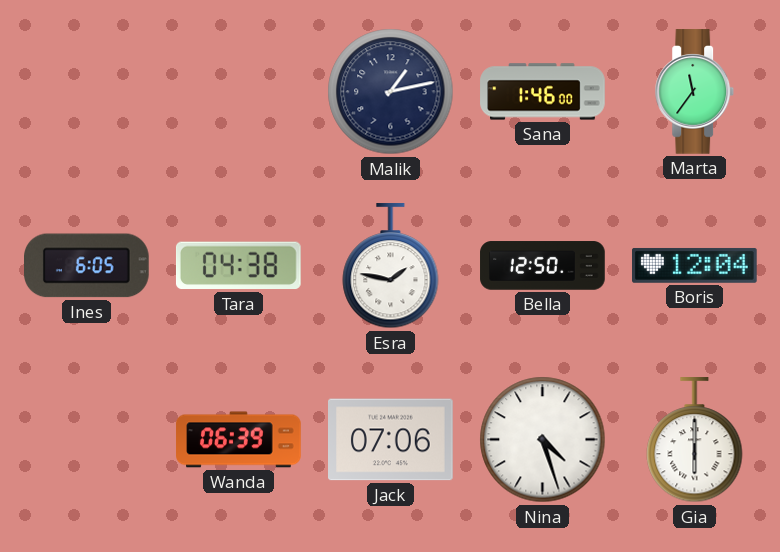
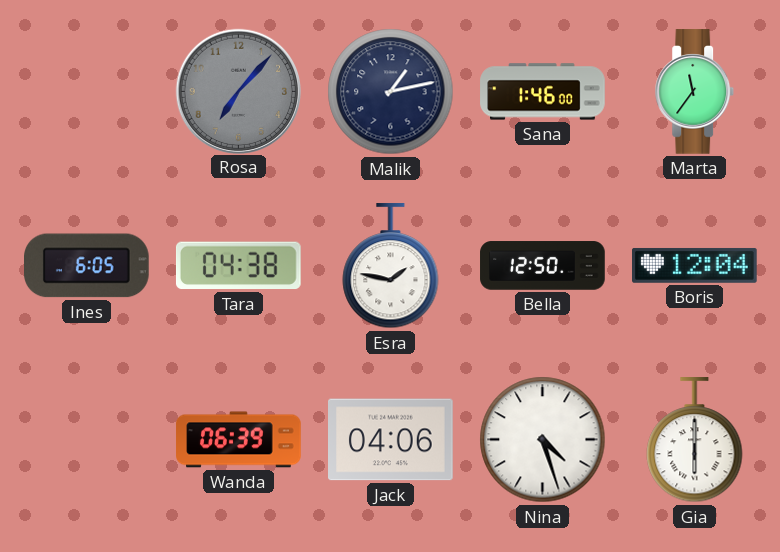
Rosa: none -> 7:07 (238, 91)
Jack: 07:06 -> 04:06 (391, 440)
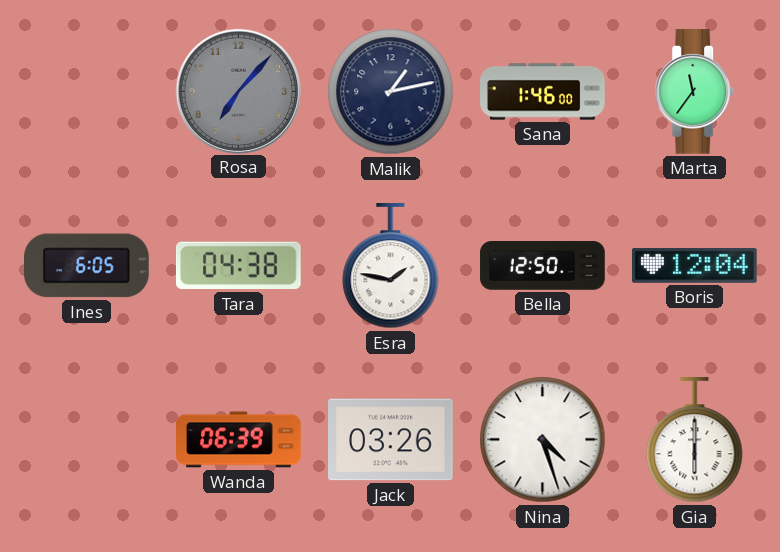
Jack: 04:06 -> 03:26 (391, 440)
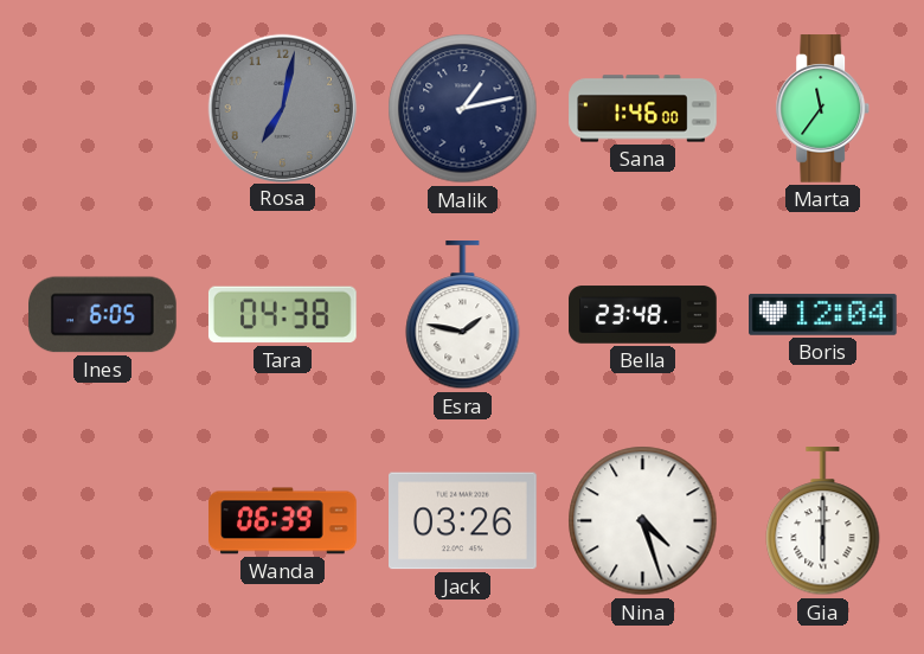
Rosa: 7:07 -> 7:02 (282, 108)
Bella: 12:50 -> 23:48 (643, 315)
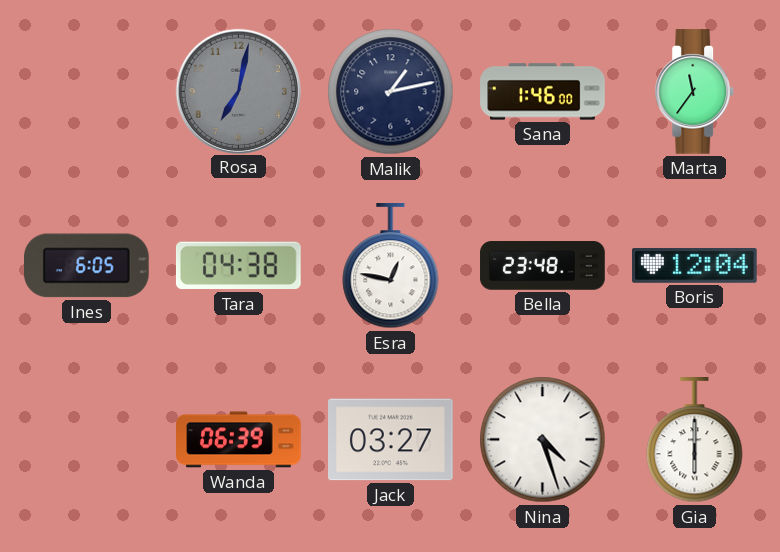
Esra: 1:47 -> 12:47 (391, 267)
Jack: 03:26 -> 03:27 (391, 440)
